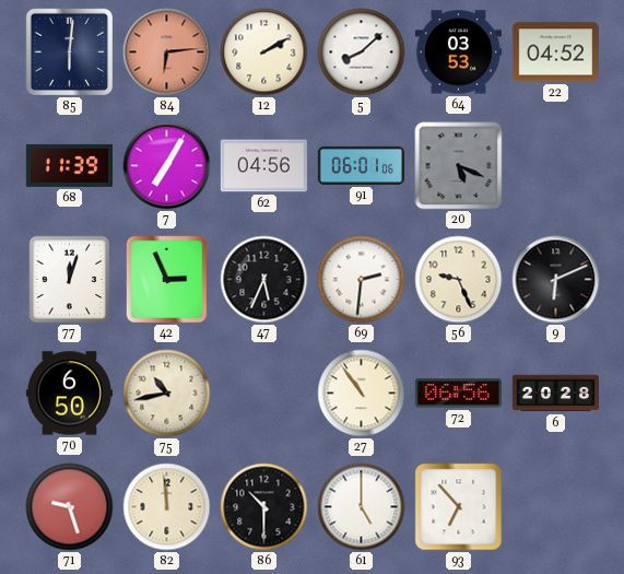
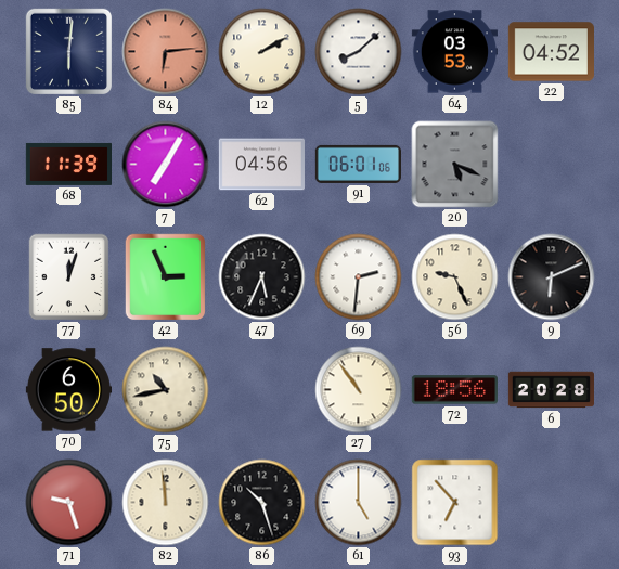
72: 06:56 -> 18:56 (454, 390)
86: 10:30 -> 10:27 (262, 503)
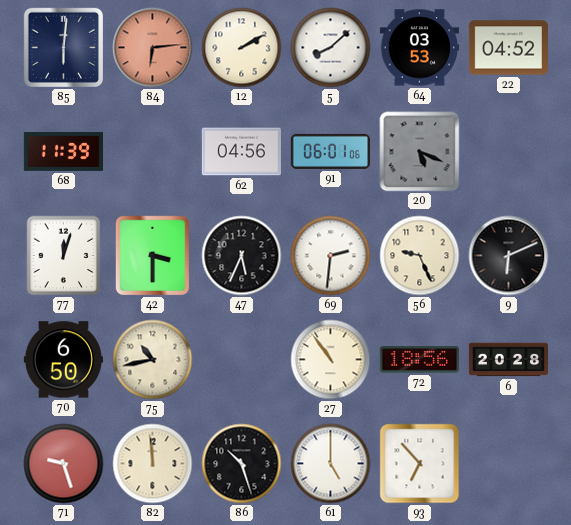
7: 7:05 -> none (166, 165)
42: 2:56 -> 3:30 (153, 256)
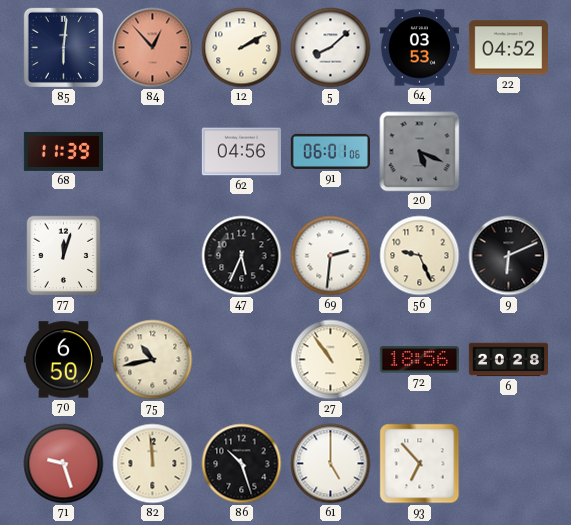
84: 6:14 -> 12:53 (153, 48)
42: 3:30 -> none (153, 256)
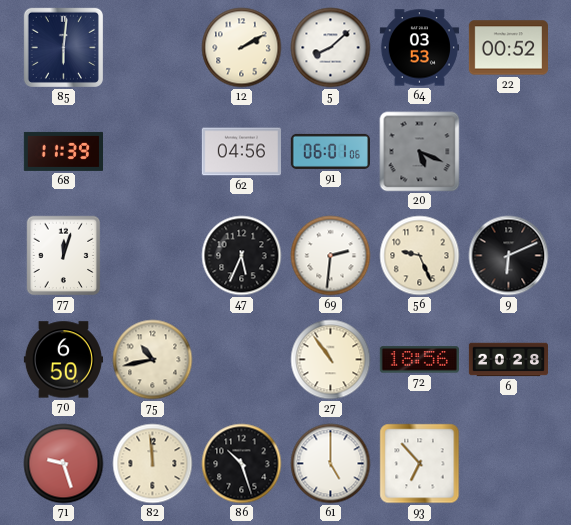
84: 12:53 -> none (153, 48)
22: 04:52 -> 00:52 (508, 48)
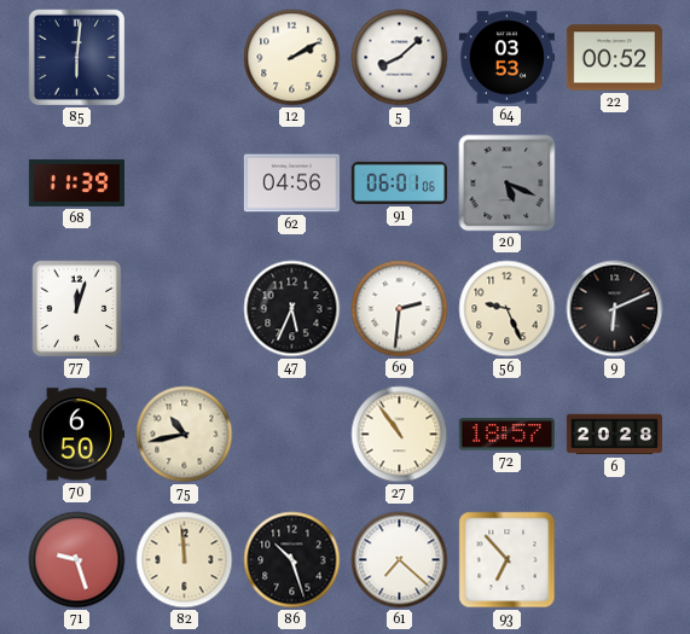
72: 18:56 -> 18:57 (506, 435)
61: 5:00 -> 7:22 (400, 560)
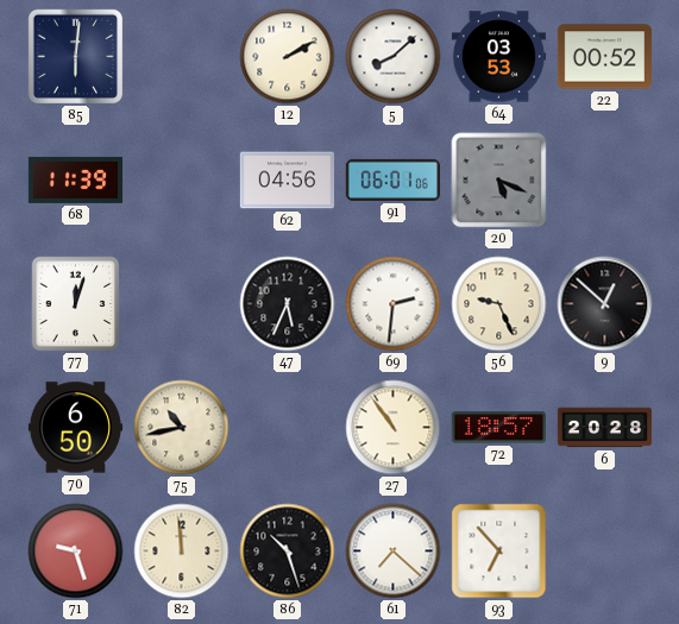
9: 6:11 -> 12:52 (605, 304)
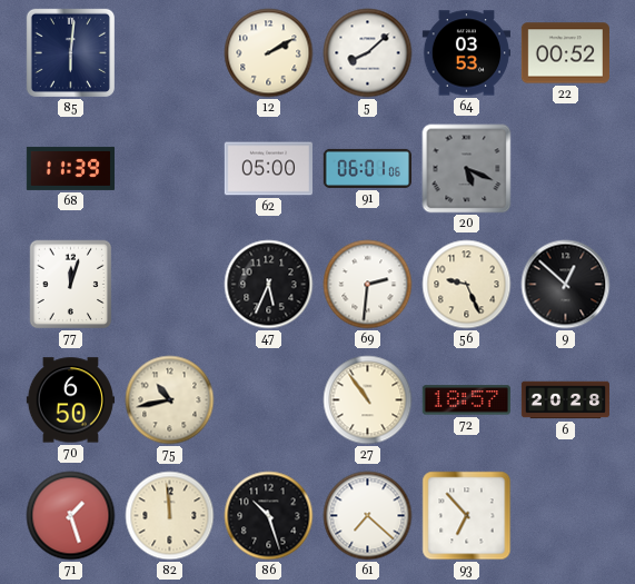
62: 04:56 -> 05:00 (268, 169)
71: 9:27 -> 1:27 (71, 516)
